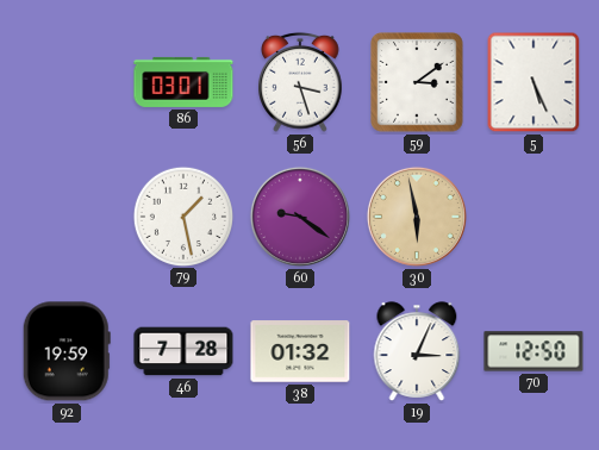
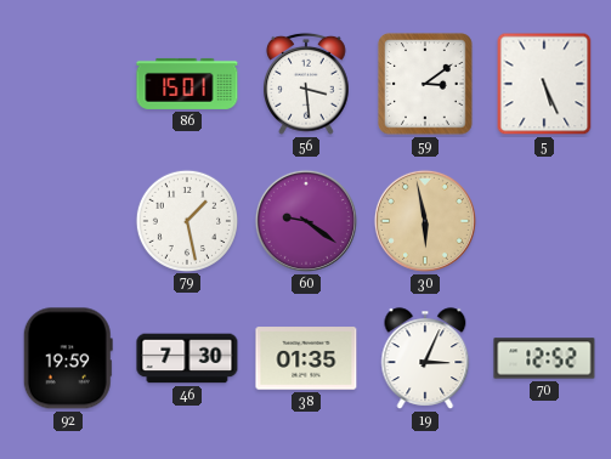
86: 03:01 -> 15:01 (187, 84)
56: 3:27 -> 3:29 (307, 84)
46: 7:28 -> 7:30 (187, 358)
38: 01:32 -> 01:35 (306, 358)
70: 12:50 -> 12:52 (544, 358)
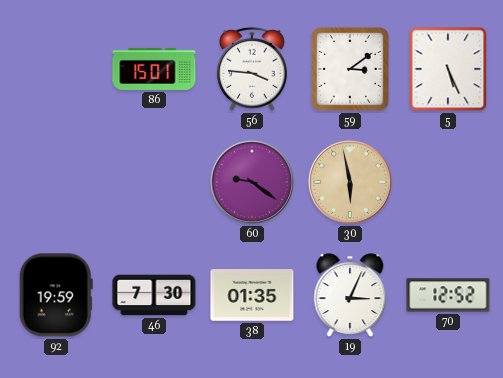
56: 3:29 -> 3:46 (253, 69)
79: 1:28 -> none (186, 220)
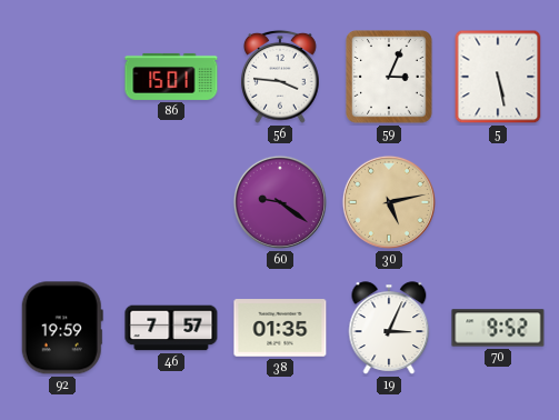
59: 3:09 -> 3:04 (389, 77)
5: 5:26 -> 5:28 (498, 77)
30: 5:58 -> 5:13 (389, 202)
46: 7:30 -> 7:57 (171, 328)
70: 12:52 -> 9:52 (498, 328)
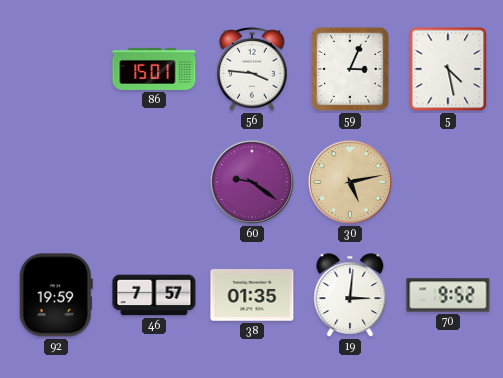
5: 5:28 -> 4:28 (448, 69)
19: 3:04 -> 3:01 (350, 295)
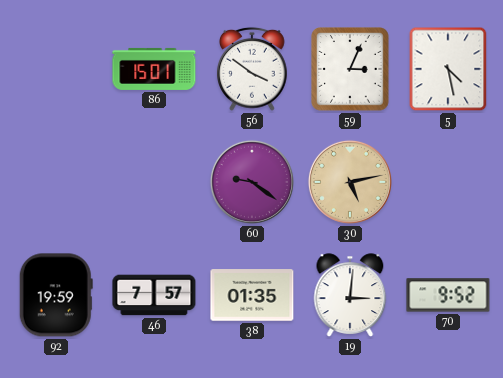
56: 3:46 -> 3:51 (253, 69)
